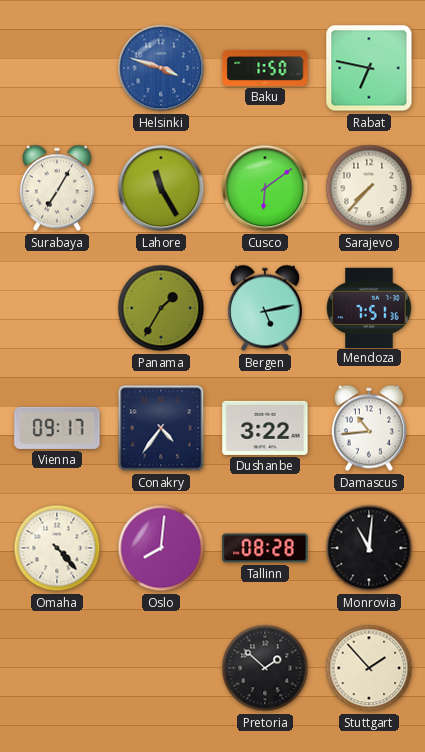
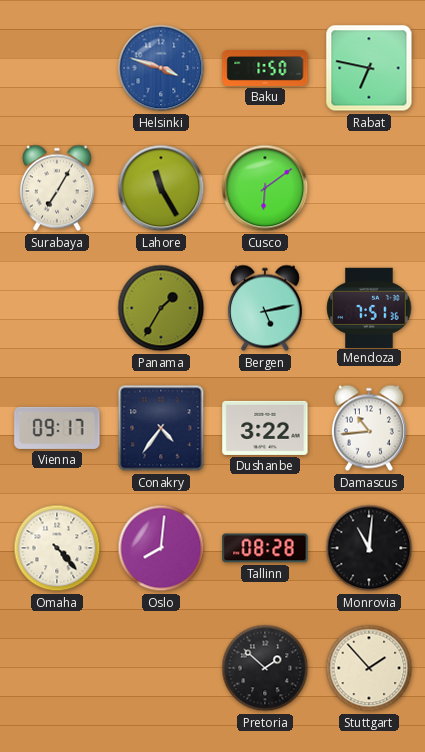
Sarajevo: 7:37 -> none (369, 188)
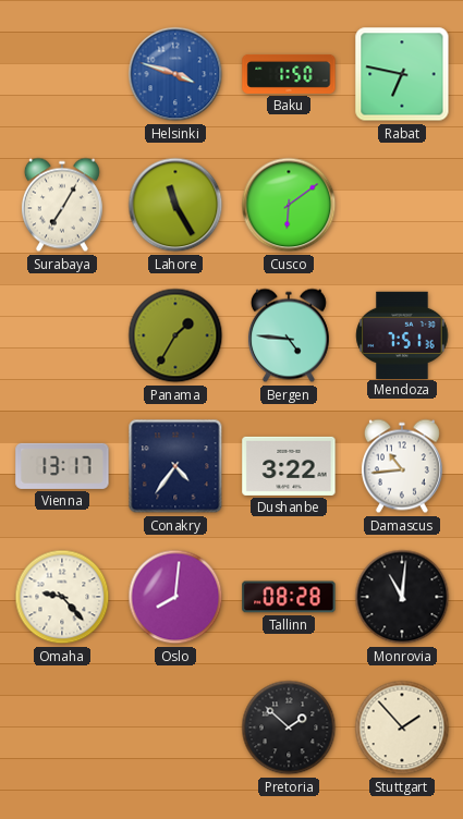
Bergen: 5:13 -> 4:46 (289, 335)
Vienna: 09:17 -> 13:17 (62, 466)
Omaha: 4:23 -> 9:23 (62, 597)
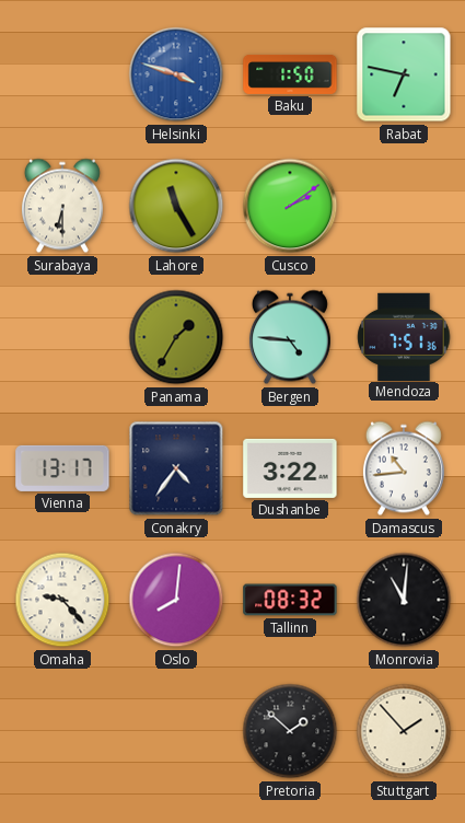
Surabaya: 7:05 -> 6:30 (62, 206)
Cusco: 6:09 -> 2:09 (290, 206)
Tallinn: 08:28 -> 08:32 (290, 600)
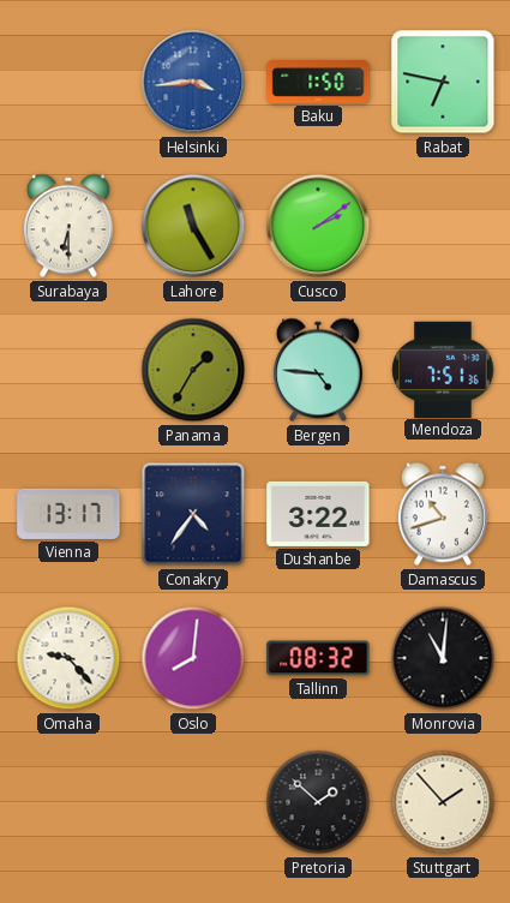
Helsinki: 3:48 -> 3:44 (193, 82)
Damascus: 10:44 -> 10:42 (443, 514)
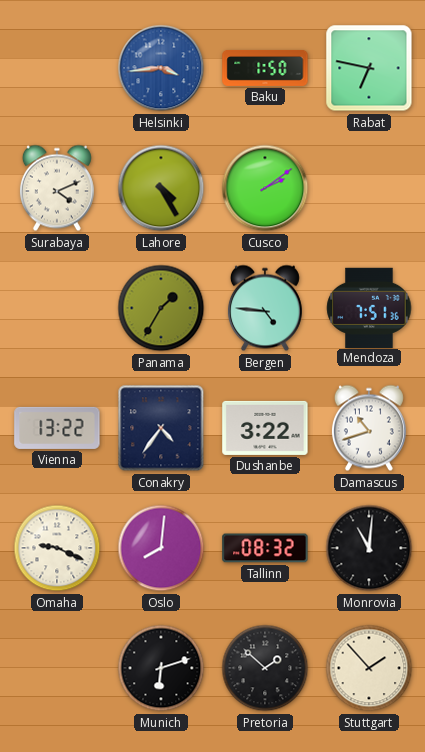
Surabaya: 6:30 -> 4:11 (57, 188)
Lahore: 11:25 -> 4:25 (161, 188)
Vienna: 13:17 -> 13:22 (57, 428)
Omaha: 9:23 -> 9:19 (57, 548)
Munich: none -> 6:12 (161, 668)
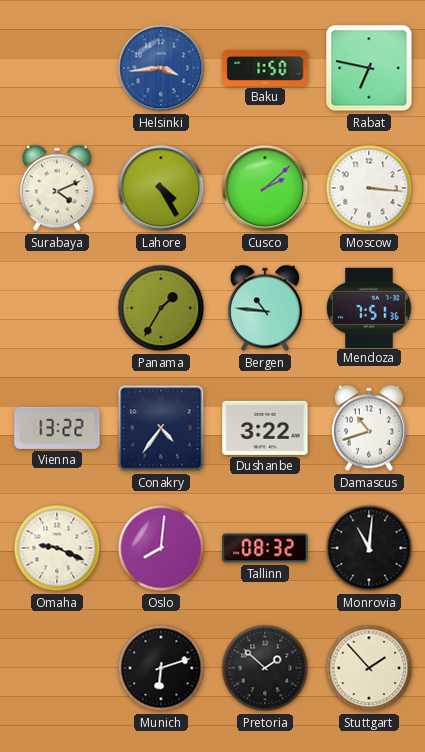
Cusco: 2:09 -> 2:08 (265, 188)
Moscow: none -> 3:16 (369, 188)
Bergen: 4:46 -> 10:46 (265, 308)
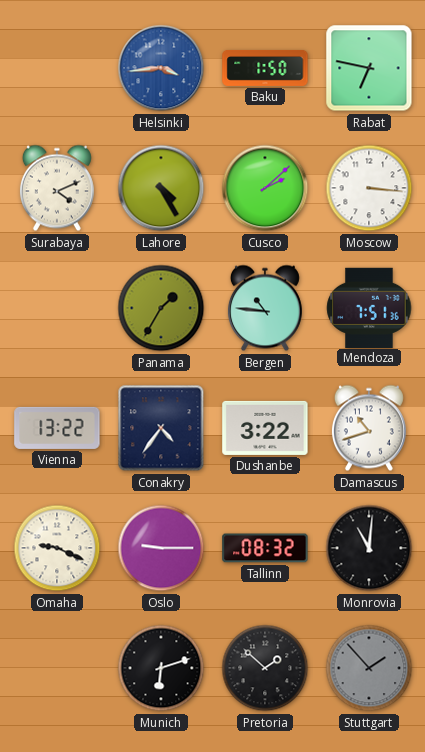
Oslo: 8:01 -> 9:15 (161, 548)
Stuttgart dial: cream -> grey (369, 668)
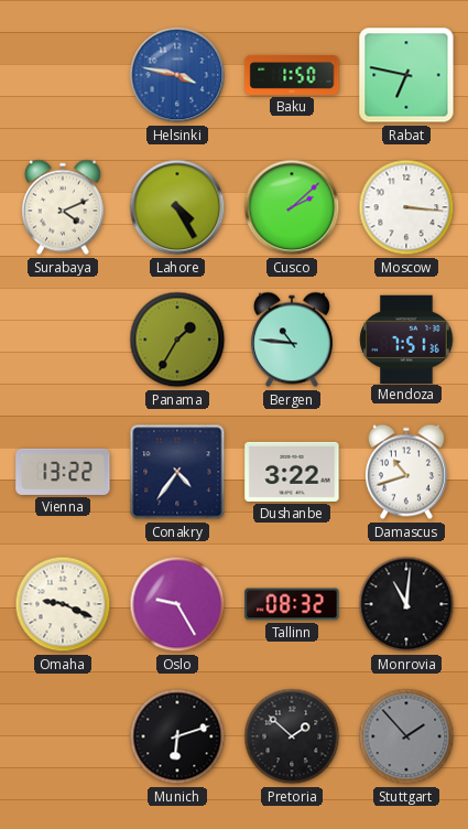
Helsinki: 3:44 -> 3:47 (177, 75)
Oslo: 9:15 -> 9:25 (177, 604)
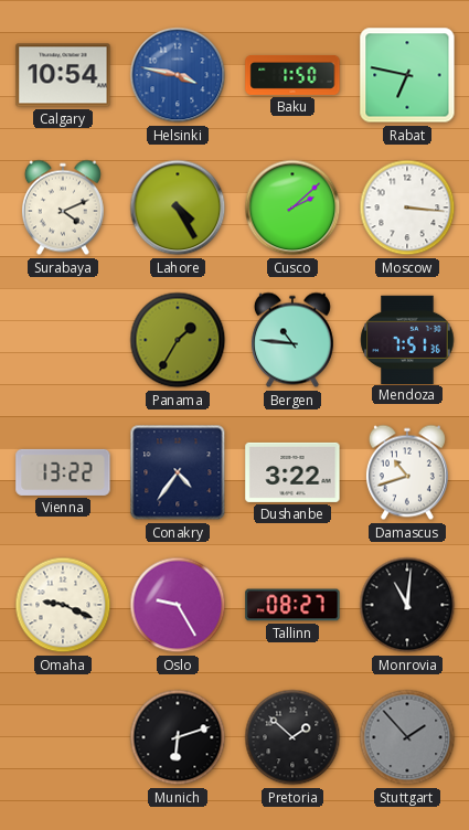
Calgary: none -> 10:54 (63, 75)
Tallinn: 08:32 -> 08:27 (292, 605)
